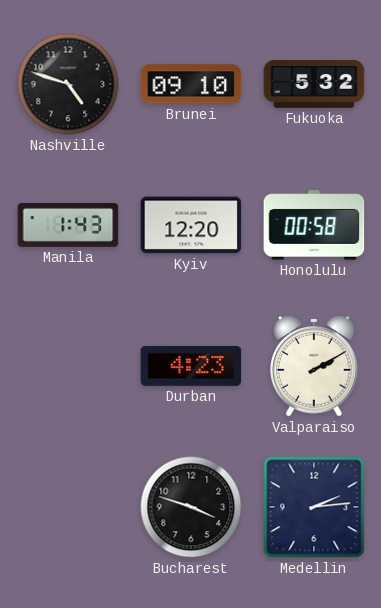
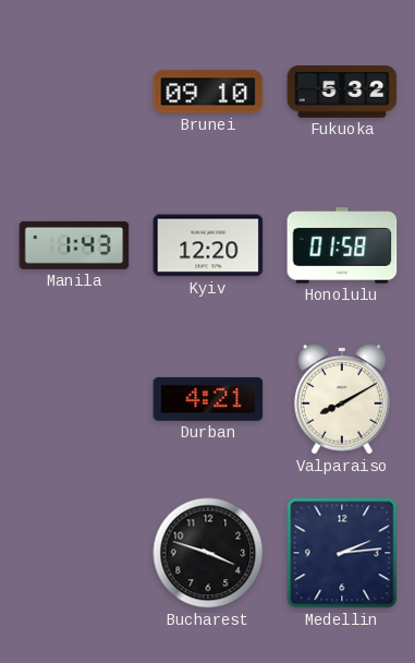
Nashville: 4:48 -> none (68, 84)
Honolulu: 00:58 -> 01:58 (342, 245)
Durban: 4:23 -> 4:21 (208, 399)
Valparaiso: 2:10 -> 8:10 (343, 399)
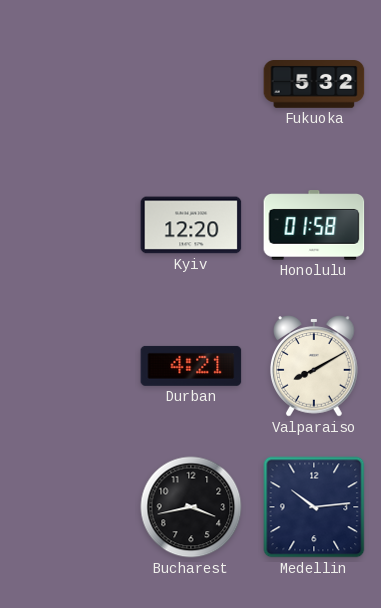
Brunei: 09:10 -> none (208, 92)
Manila: 1:43 -> none (74, 245)
Bucharest: 3:48 -> 3:43 (191, 507)
Medellin: 2:14 -> 10:14 (314, 507)
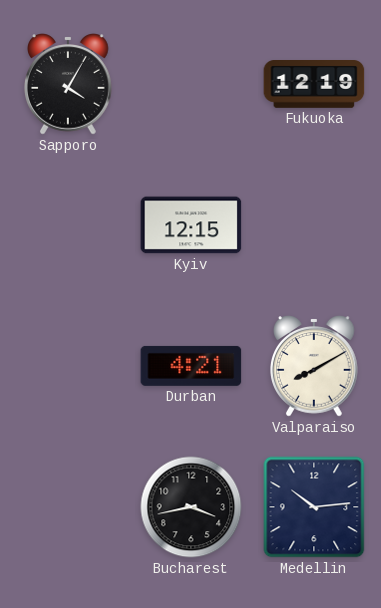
Sapporo: none -> 4:05 (69, 84)
Fukuoka: 5:32 -> 12:19 (314, 85)
Kyiv: 12:20 -> 12:15 (191, 225)
Honolulu: 01:58 -> none (314, 225)
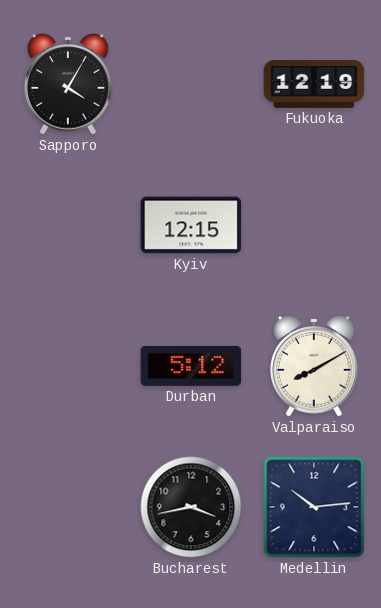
Durban: 4:21 -> 5:12 (191, 366)
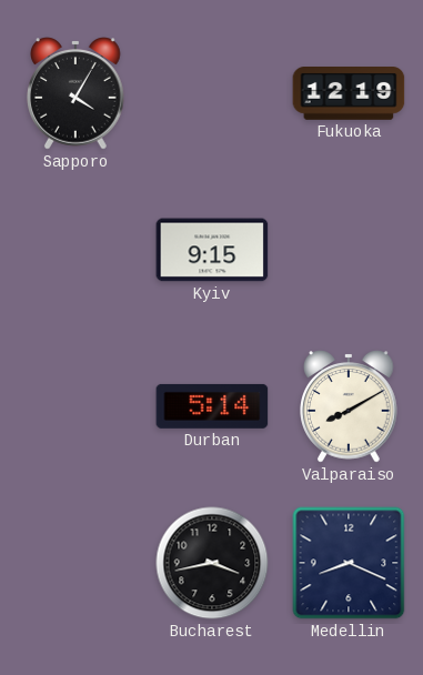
Kyiv: 12:15 -> 9:15 (212, 250)
Durban: 5:12 -> 5:14 (212, 406)
Medellin: 10:14 -> 8:19 (349, 563)
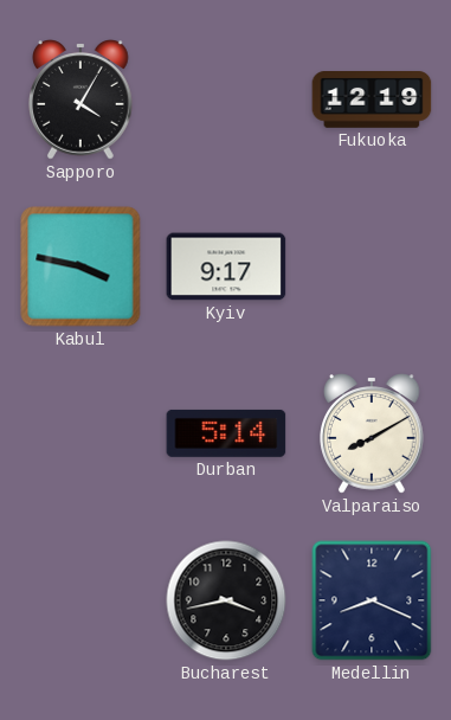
Kabul: none -> 3:47 (80, 266)
Kyiv: 9:15 -> 9:17 (226, 266)
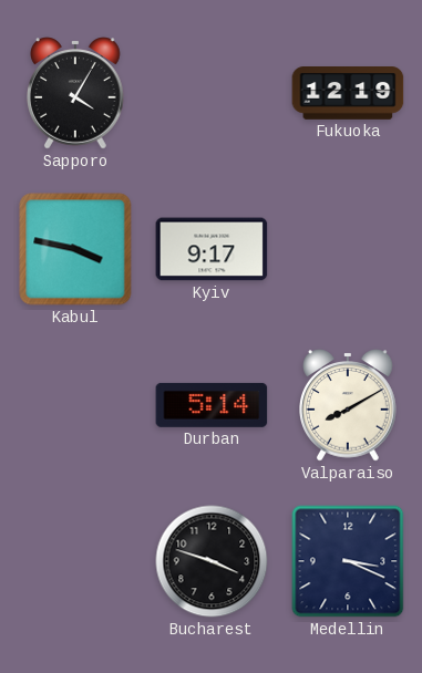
Bucharest: 3:43 -> 3:48 (212, 561)
Medellin: 8:19 -> 3:19 (348, 561)
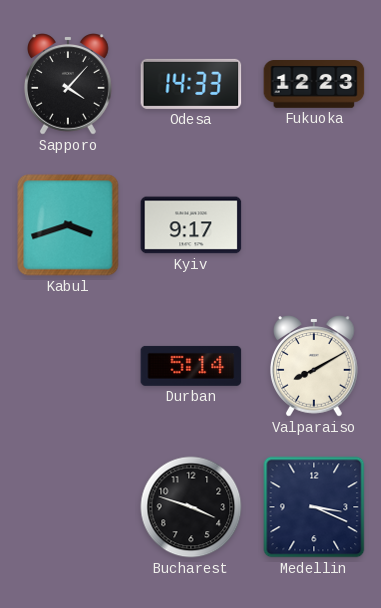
Sapporo: 4:05 -> 4:07 (69, 84)
Odesa: none -> 14:33 (191, 84)
Fukuoka: 12:19 -> 12:23 (314, 85)
Kabul: 3:47 -> 3:42 (68, 225)
